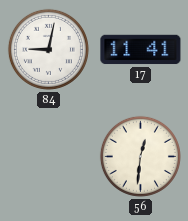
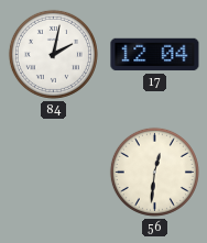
84: 9:02 -> 2:02 (53, 54)
17: 11:41 -> 12:04 (155, 55)
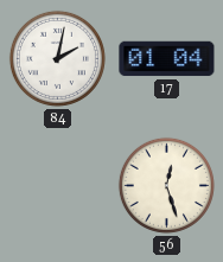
17: 12:04 -> 01:04 (167, 59)
56: 12:31 -> 12:27 (166, 185)
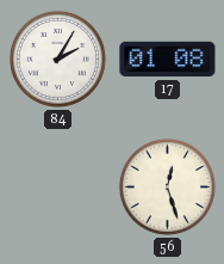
84: 2:02 -> 2:05 (57, 59)
17: 01:04 -> 01:08 (168, 60)
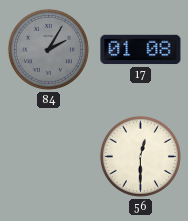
84 dial: white -> grey (48, 49)
56: 12:27 -> 12:30 (140, 156)
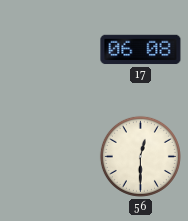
84: 2:05 -> none (48, 49)
17: 01:08 -> 06:08 (141, 50)
